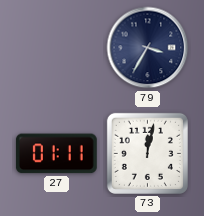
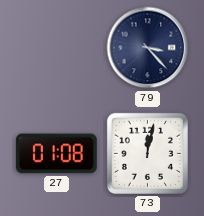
79: 3:35 -> 3:23 (148, 48)
27: 01:11 -> 01:08 (56, 154)
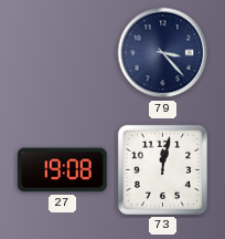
27: 01:08 -> 19:08 (62, 170)
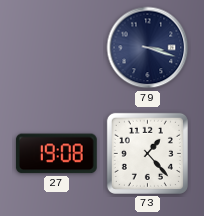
79: 3:23 -> 3:18 (148, 48)
73: 12:02 -> 1:23 (147, 153)
